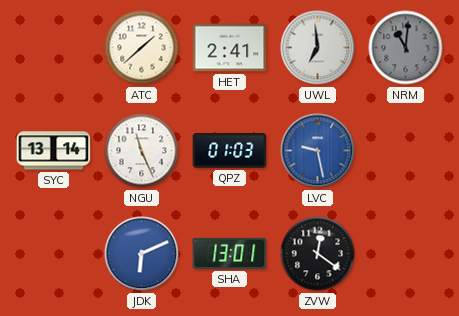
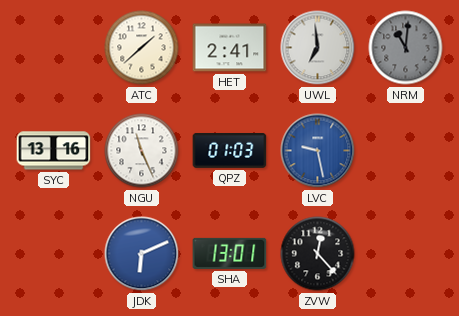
SYC: 13:14 -> 13:16 (54, 151)
ZVW: 12:21 -> 12:23 (318, 254)
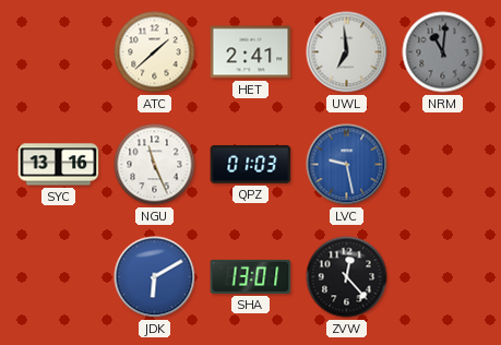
JDK: 6:11 -> 6:10 (155, 277)
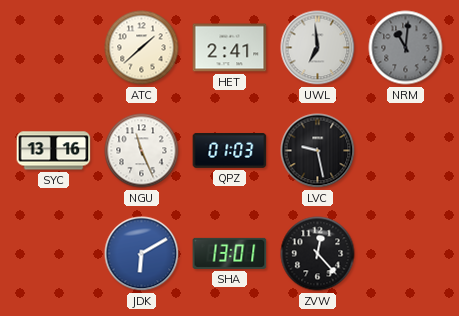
LVC dial: blue -> black (318, 151)
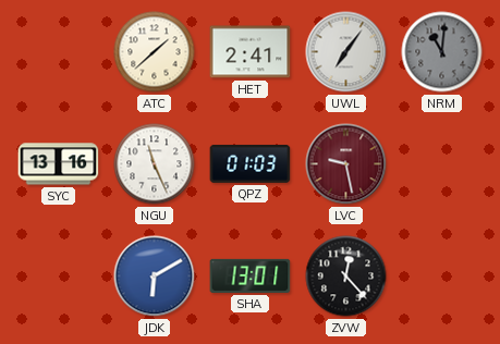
UWL: 6:59 -> 7:06 (346, 52)
LVC dial: black -> burgundy (346, 164)
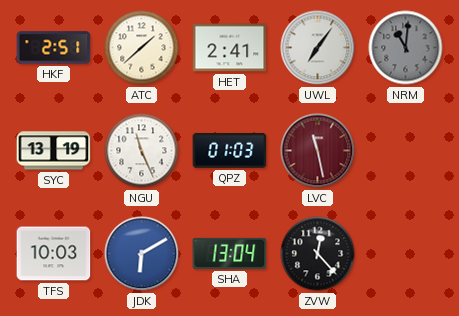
HKF: none -> 2:51 (54, 48)
SYC: 13:16 -> 13:19 (54, 151)
LVC: 9:28 -> 11:28 (318, 151)
TFS: none -> 10:03 (54, 254)
SHA: 13:01 -> 13:04 (230, 253)
